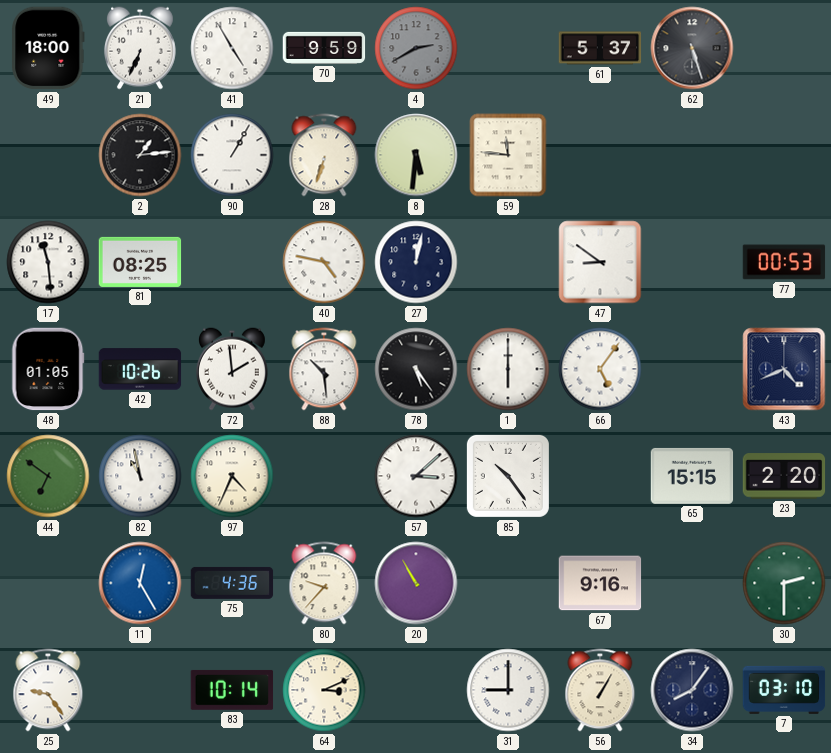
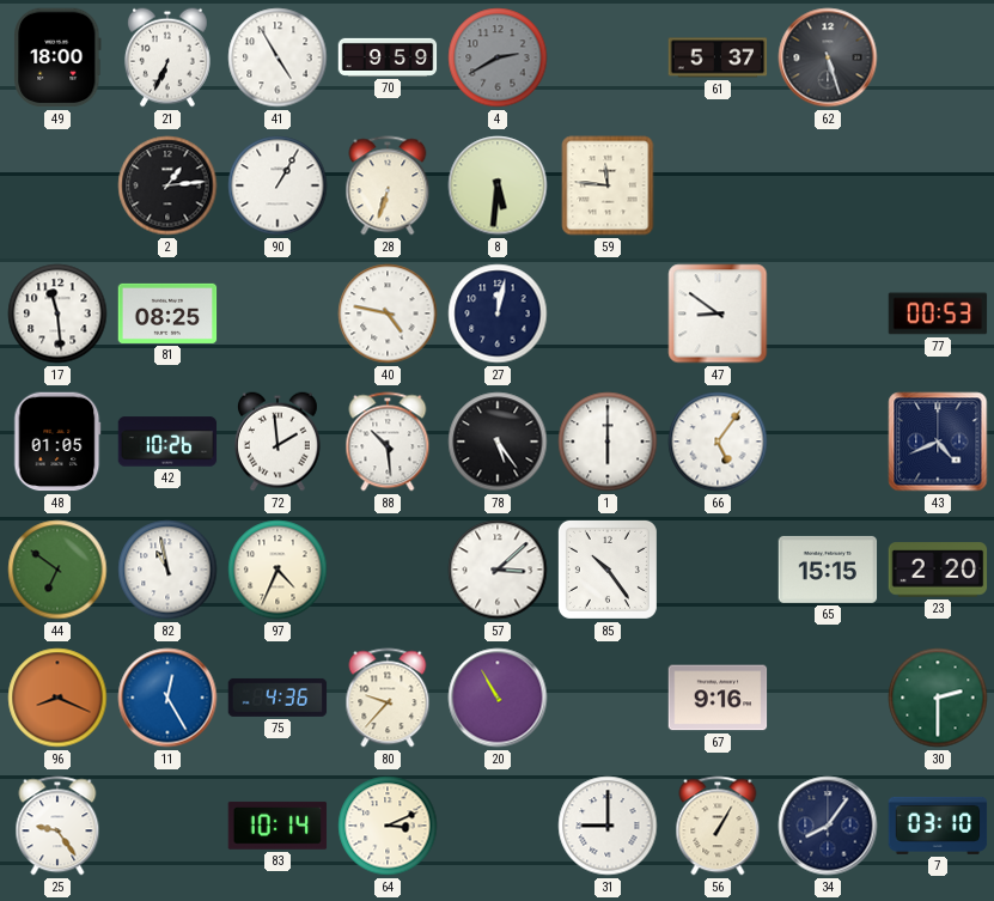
96: none -> 8:19 (57, 698)
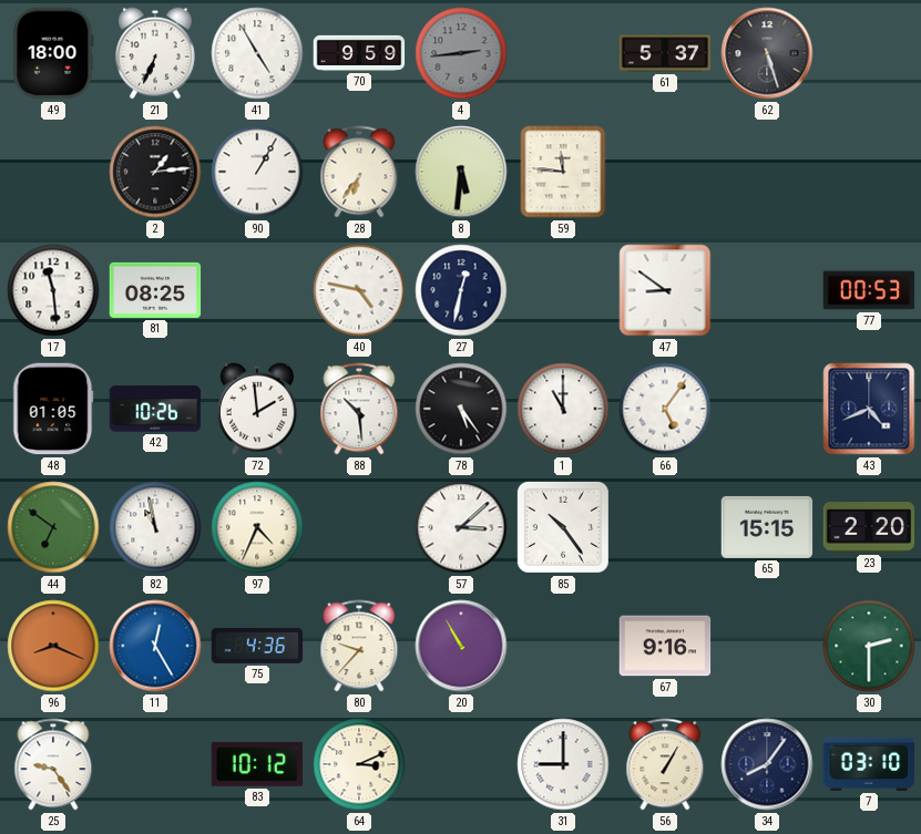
4: 2:40 -> 2:44 (461, 53)
28: 6:33 -> 6:36 (359, 172)
27: 12:02 -> 12:32 (461, 290)
1: 6:00 -> 11:00 (563, 409)
83: 10:14 -> 10:12 (257, 764)
